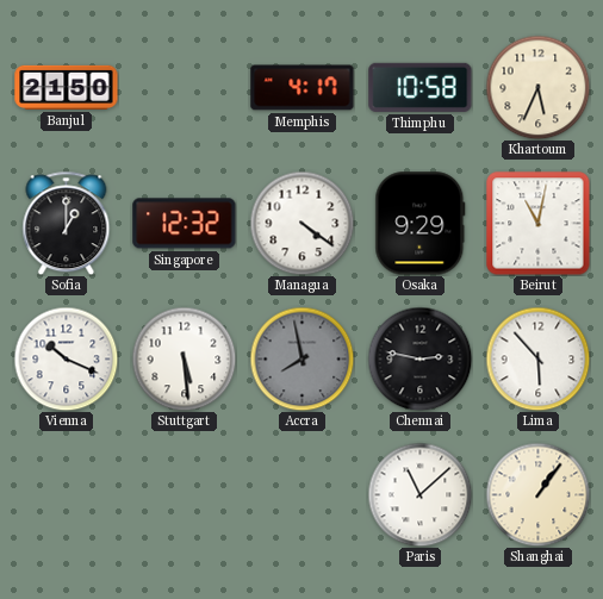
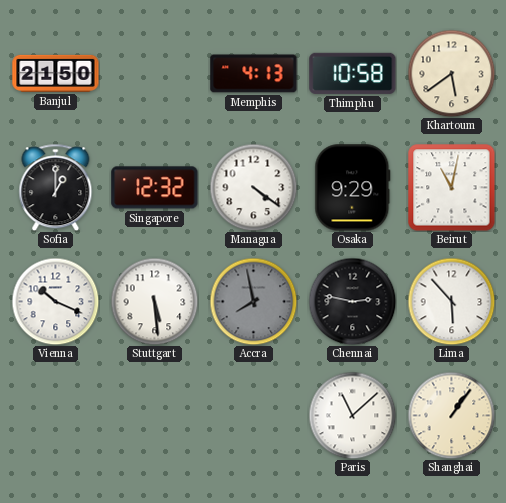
Memphis: 4:17 -> 4:13 (254, 74)
Khartoum: 5:34 -> 5:39 (451, 73)
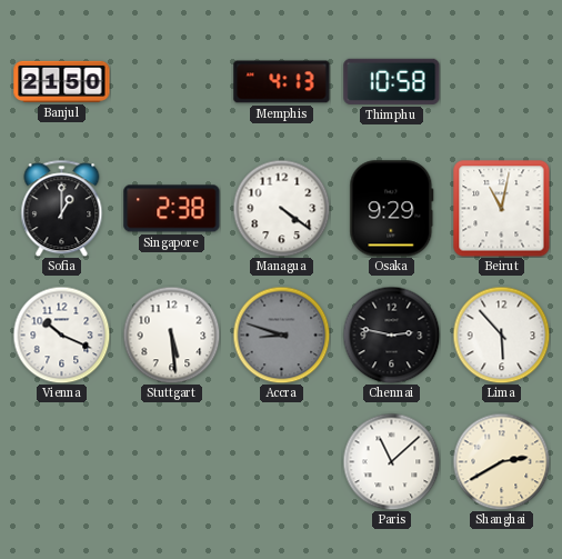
Khartoum: 5:39 -> none (451, 73)
Singapore: 12:32 -> 2:38 (172, 209)
Accra: 7:58 -> 8:48 (281, 335)
Shanghai: 1:06 -> 2:40 (501, 461)
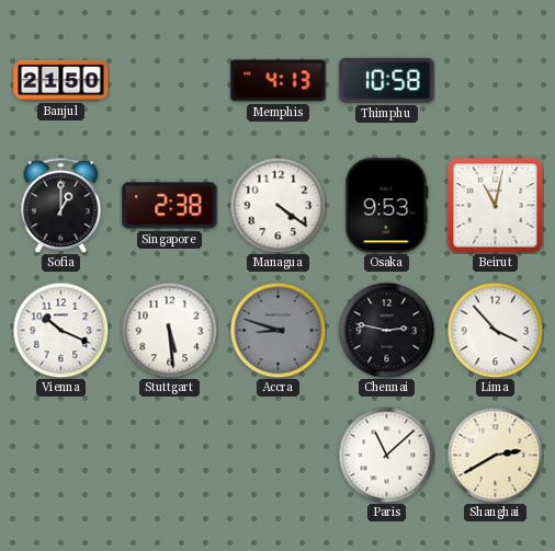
Osaka: 9:29 -> 9:53 (387, 206)
Lima: 5:53 -> 3:53 (495, 330)
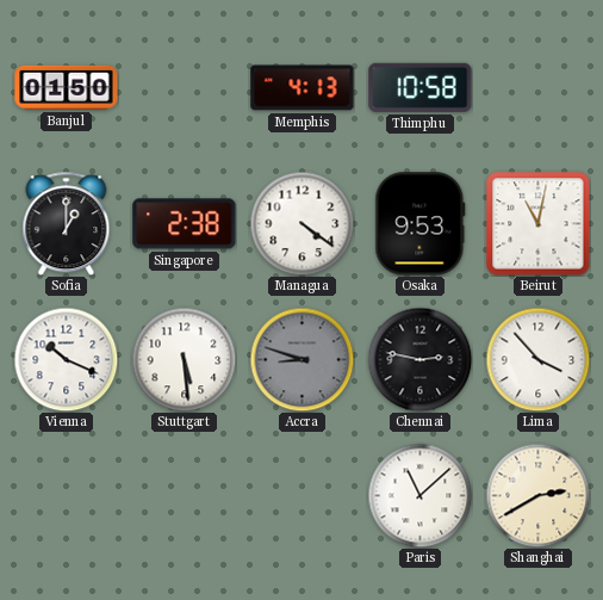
Banjul: 21:50 -> 01:50 (67, 87)
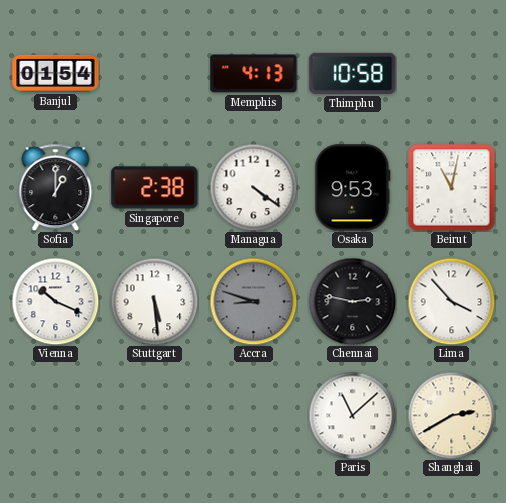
Banjul: 01:50 -> 01:54 (56, 73)
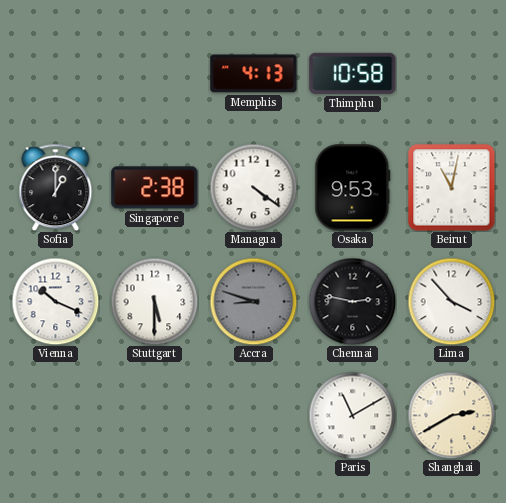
Banjul: 01:54 -> none (56, 73)
Stuttgart: 5:29 -> 5:30 (154, 301)
Paris: 11:08 -> 11:10 (352, 415)
